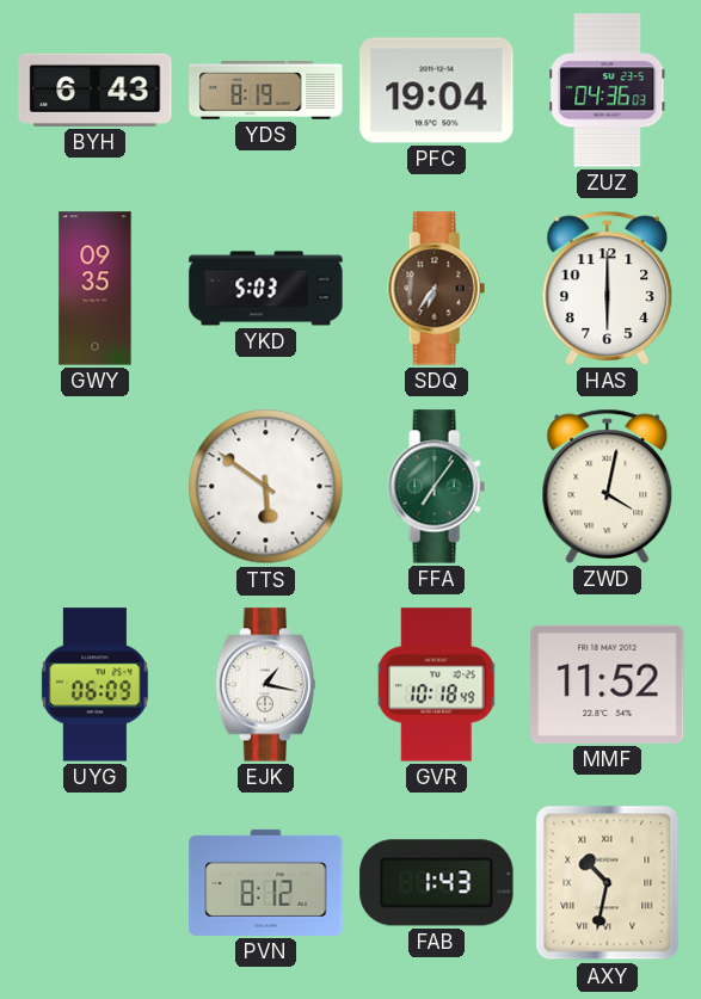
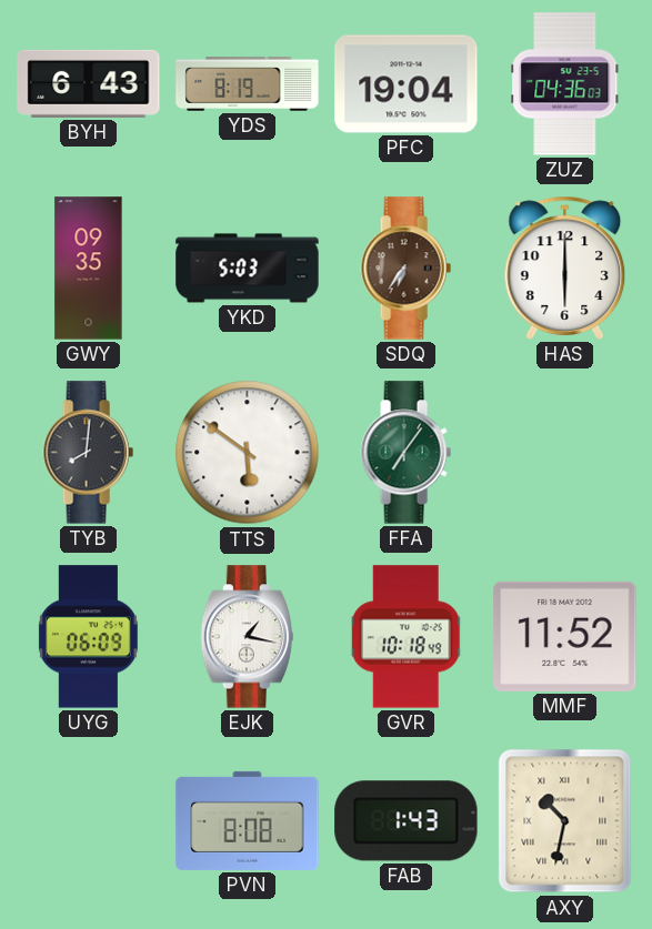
TYB: none -> 8:01 (88, 453)
ZWD: 4:02 -> none (608, 486)
PVN: 8:12 -> 8:08 (248, 820)
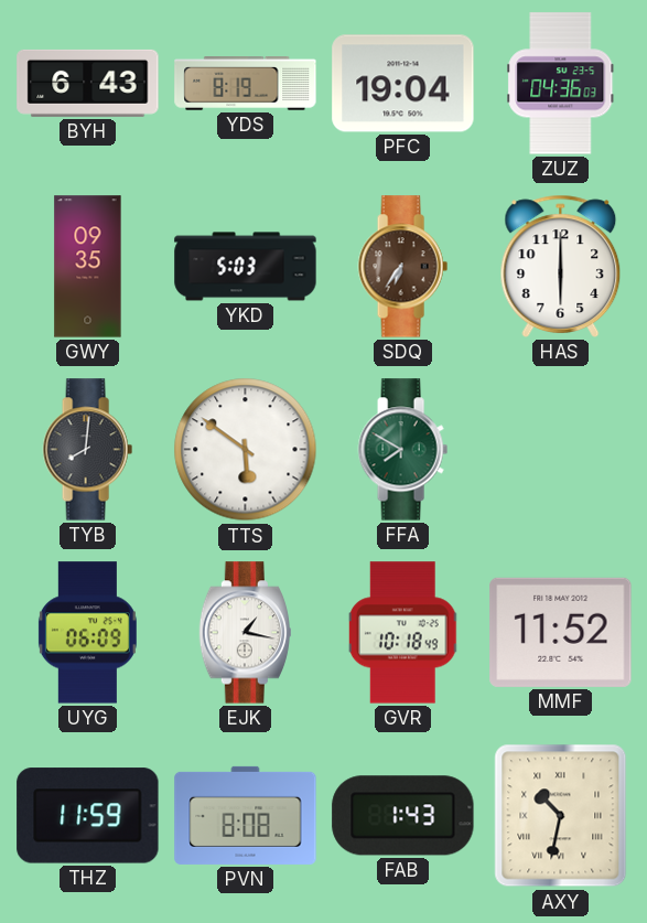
FFA: 7:06 -> 7:50 (402, 450)
THZ: none -> 11:59 (88, 816)
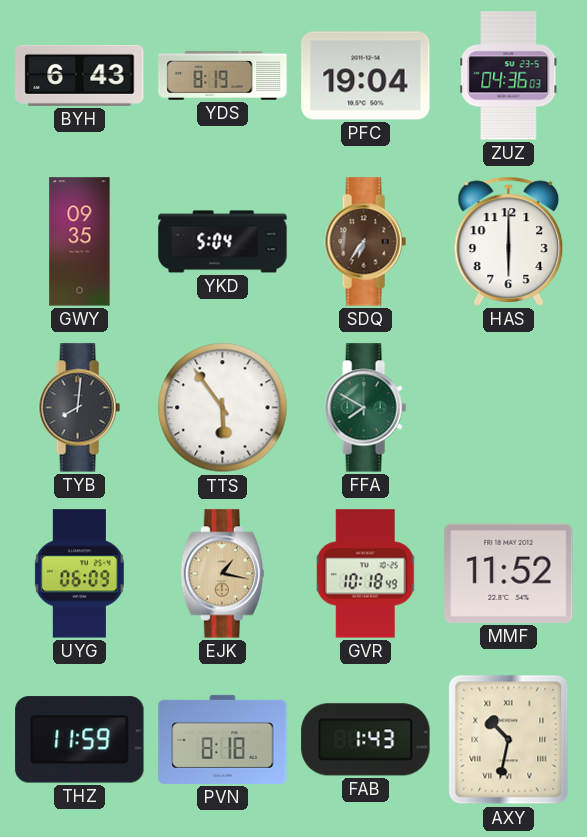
YKD: 5:03 -> 5:04 (223, 242)
TTS: 5:51 -> 5:54 (223, 408)
EJK dial: white -> champagne (223, 574)
PVN: 8:08 -> 8:18 (223, 739)
